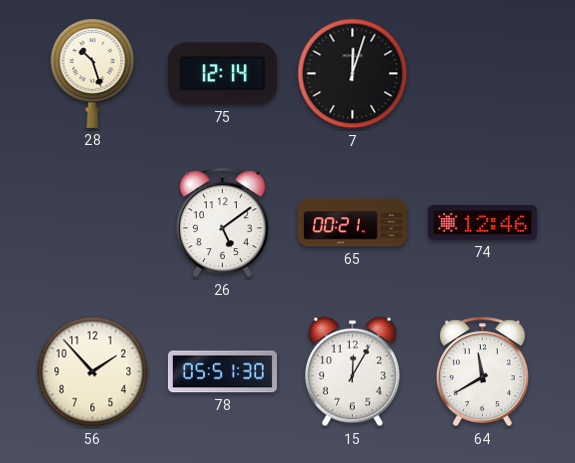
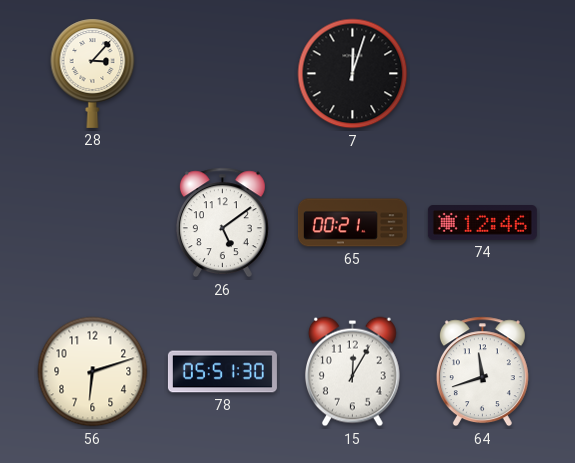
28: 10:27 -> 3:07 (93, 73)
75: 12:14 -> none (222, 74)
56: 1:53 -> 6:12 (93, 372)
64: 11:40 -> 11:42 (482, 372)
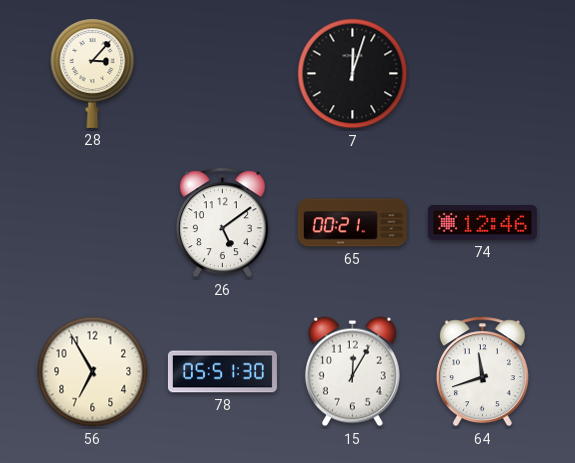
56: 6:12 -> 6:55 (93, 372)
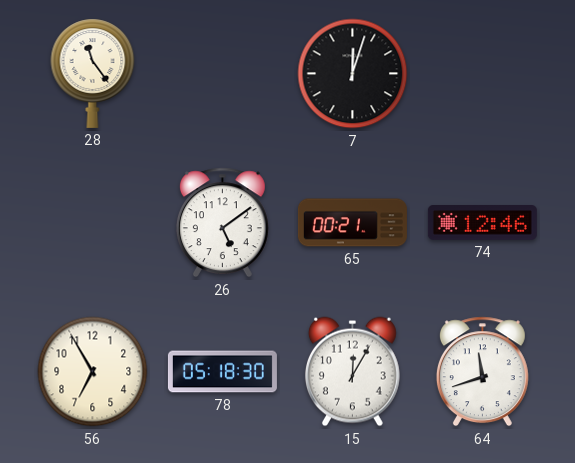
28: 3:07 -> 11:24 (93, 73)
78: 05:51 -> 05:18 (222, 372)
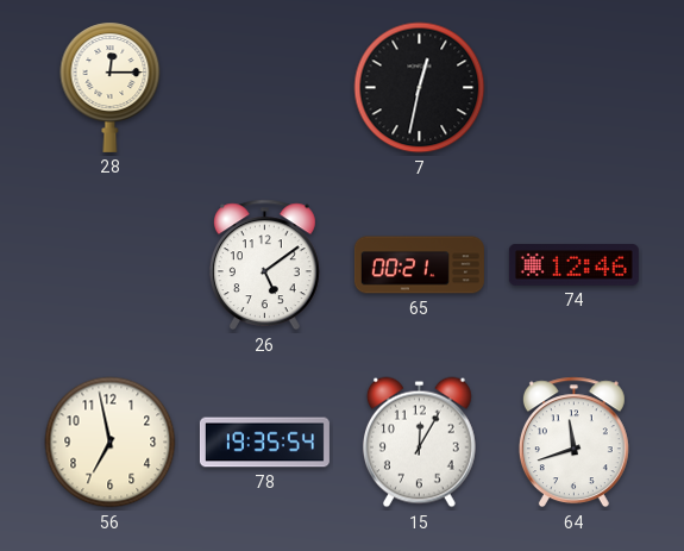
28: 11:24 -> 12:15 (111, 87)
7: 12:03 -> 12:32 (420, 88)
56: 6:55 -> 6:58 (111, 443)
78: 05:18 -> 19:35 (264, 443)
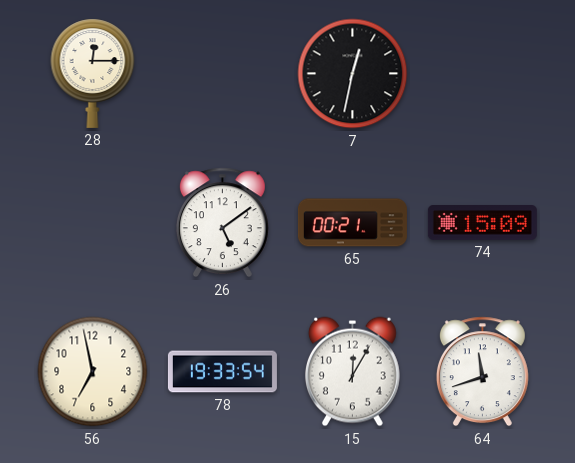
74: 12:46 -> 15:09 (482, 223)
78: 19:35 -> 19:33 (222, 372)
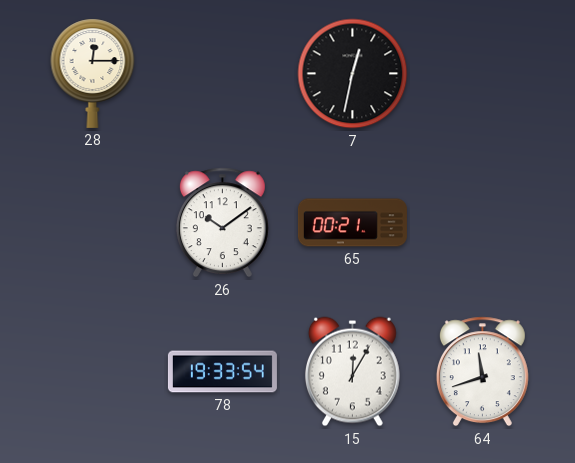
26: 5:09 -> 10:09 (222, 223)
74: 15:09 -> none (482, 223)
56: 6:58 -> none (93, 372)
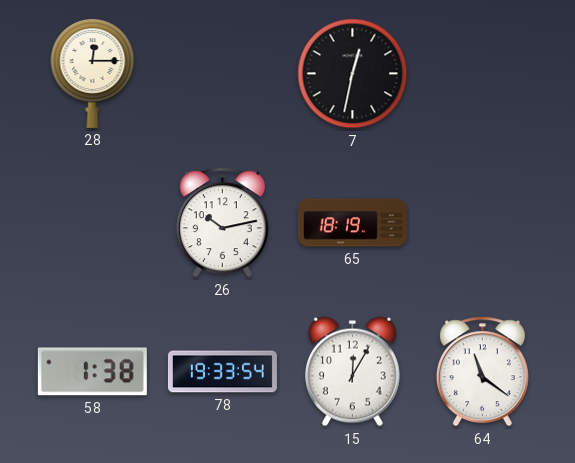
26: 10:09 -> 10:13 (222, 223)
65: 00:21 -> 18:19 (352, 223)
58: none -> 1:38 (92, 372)
64: 11:42 -> 11:21 (482, 372)
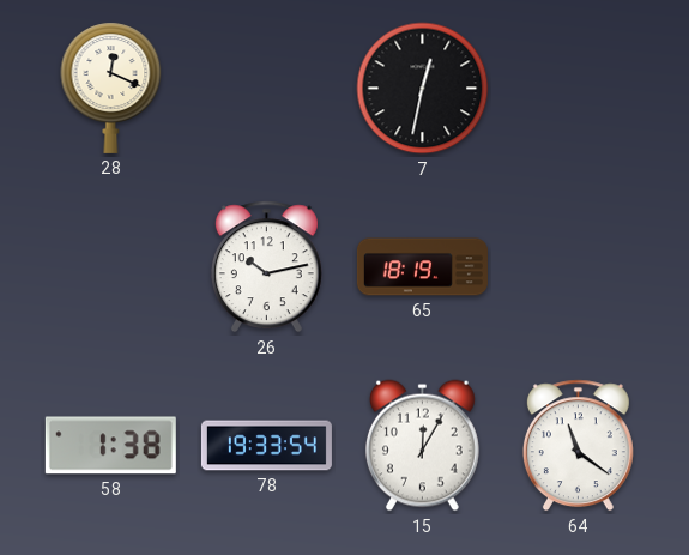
28: 12:15 -> 12:19 (111, 88)
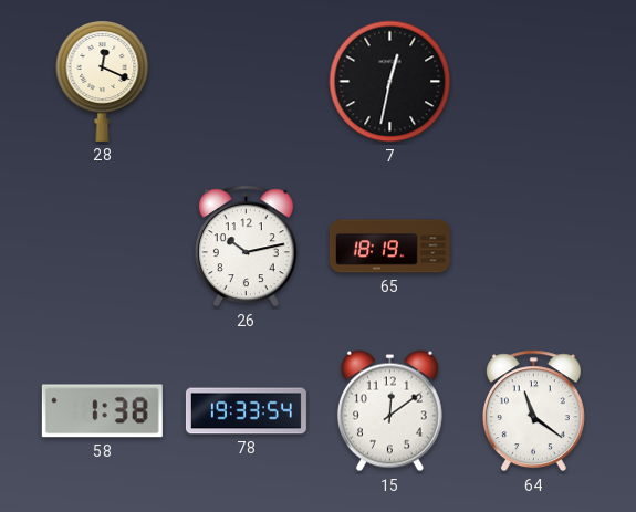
15: 12:05 -> 12:09 (389, 411)
